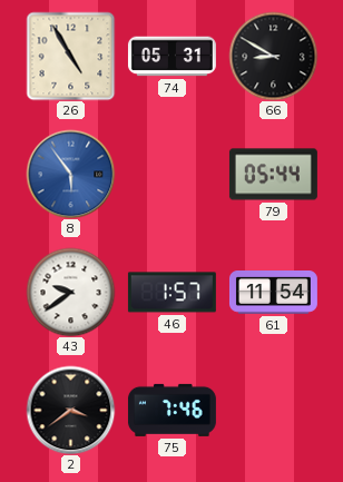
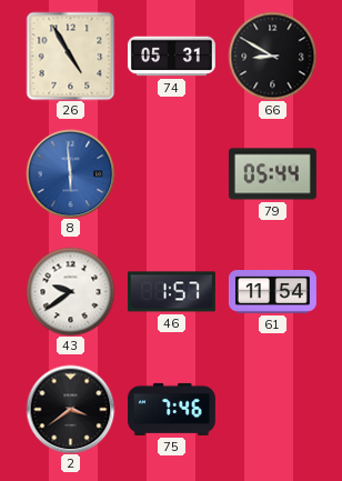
8: 5:54 -> 5:59 (70, 173)
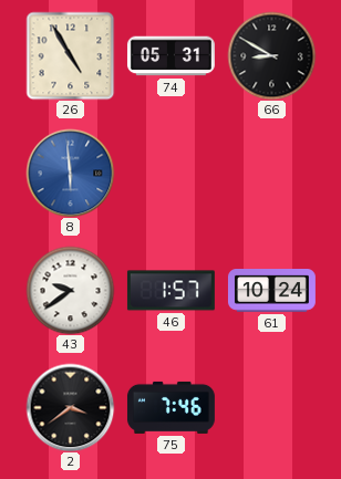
79: 05:44 -> none (272, 174)
61: 11:54 -> 10:24 (271, 291)
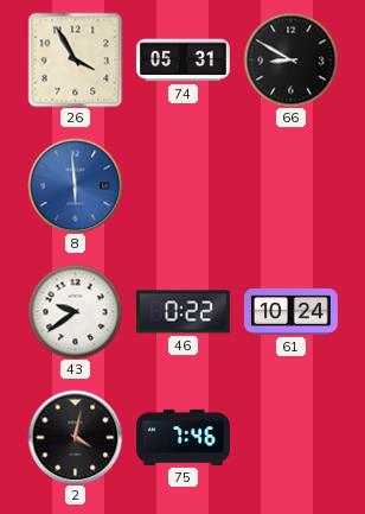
26: 4:55 -> 3:55 (75, 59)
46: 1:57 -> 0:22 (182, 312)
2: 3:39 -> 4:02 (75, 437)
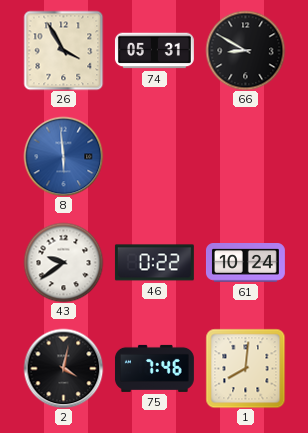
1: none -> 8:01 (245, 368)
